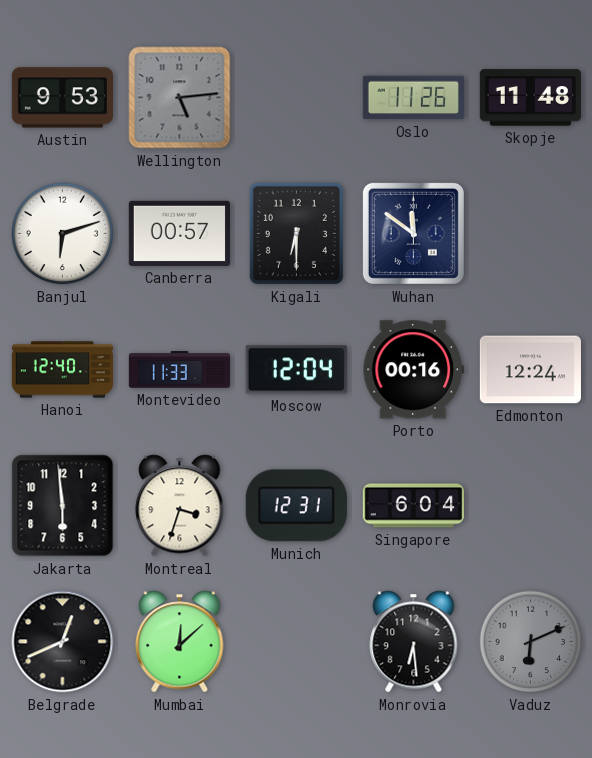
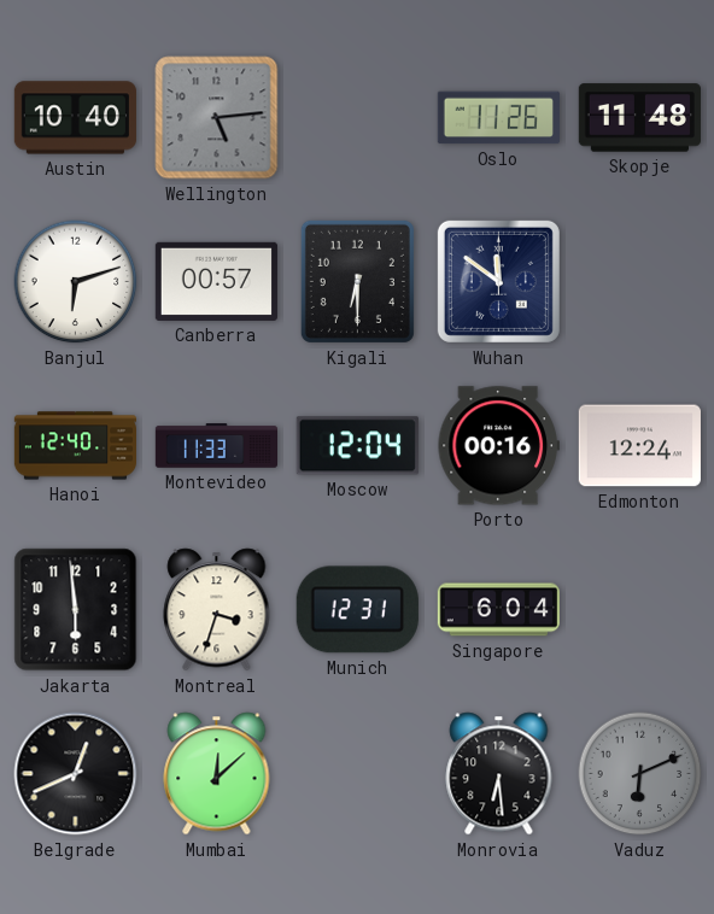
Austin: 9:53 -> 10:40 (75, 118)
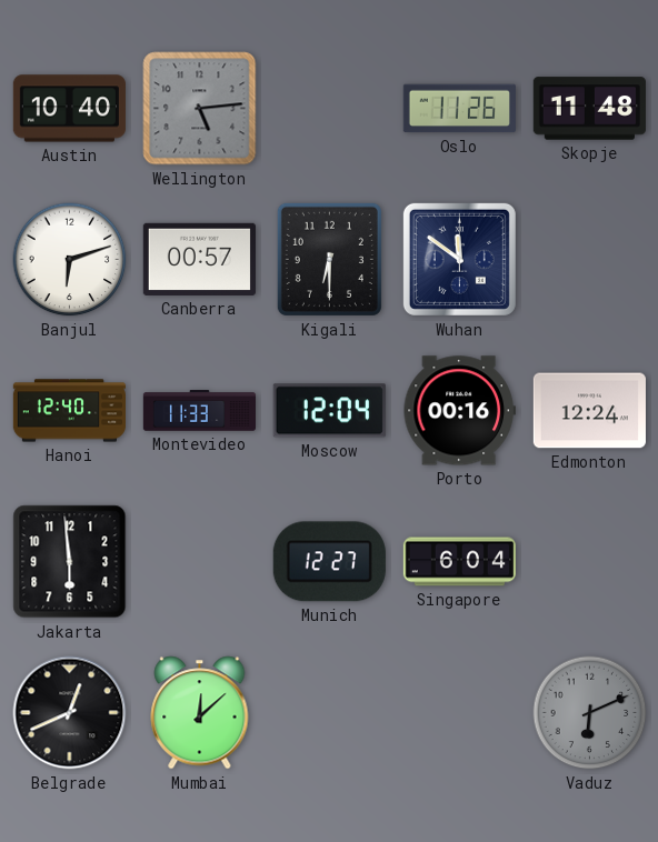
Montreal: 3:33 -> none (217, 610)
Munich: 12:31 -> 12:27 (329, 562)
Monrovia: 6:29 -> none (499, 774)
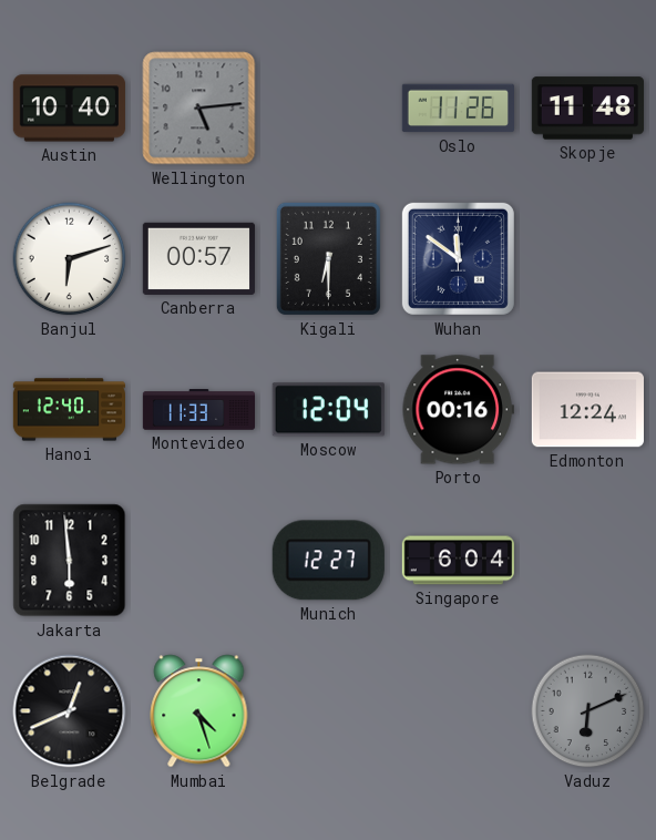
Mumbai: 12:08 -> 4:27 (199, 711)
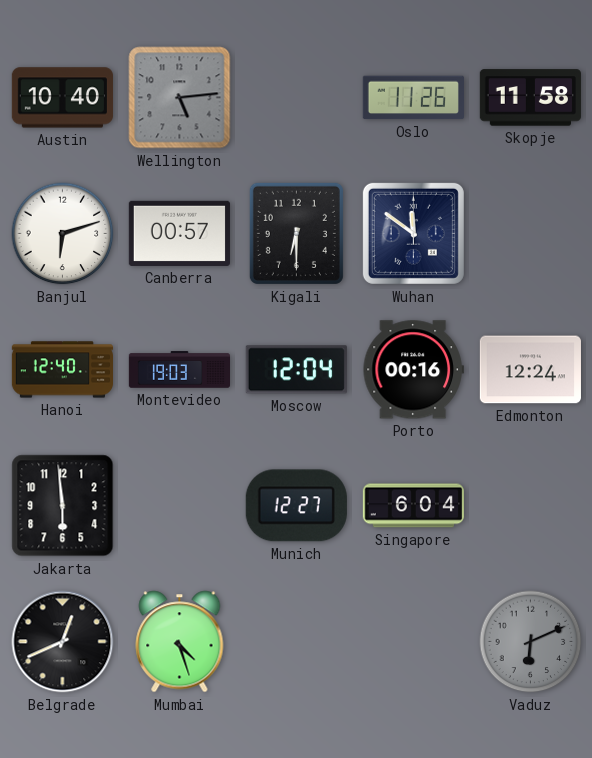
Skopje: 11:48 -> 11:58 (530, 98)
Montevideo: 11:33 -> 19:03 (179, 370)
